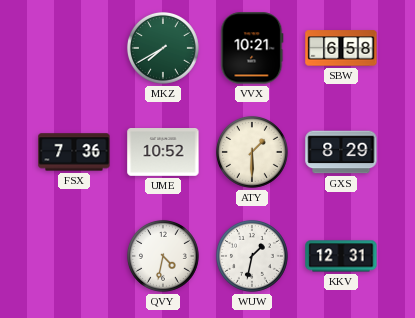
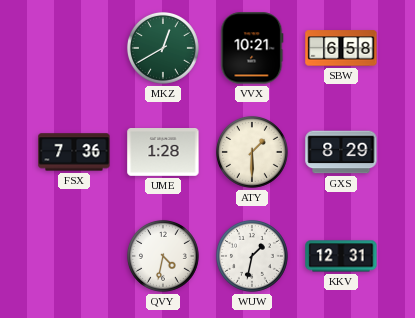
MKZ: 7:40 -> 12:40 (163, 48)
UME: 10:52 -> 1:28 (163, 153)
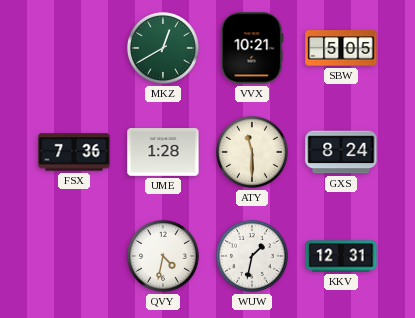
SBW: 6:58 -> 5:05 (341, 48)
ATY: 1:30 -> 11:30 (252, 152)
GXS: 8:29 -> 8:24 (341, 152)
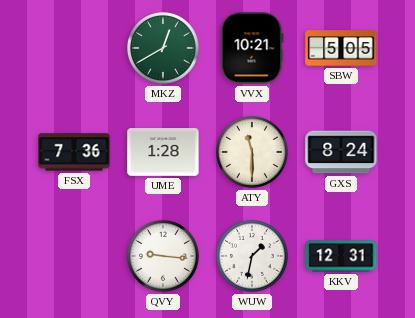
QVY: 4:32 -> 9:16 (163, 256)
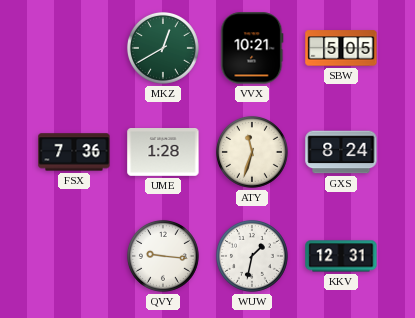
ATY: 11:30 -> 11:33 (252, 152)
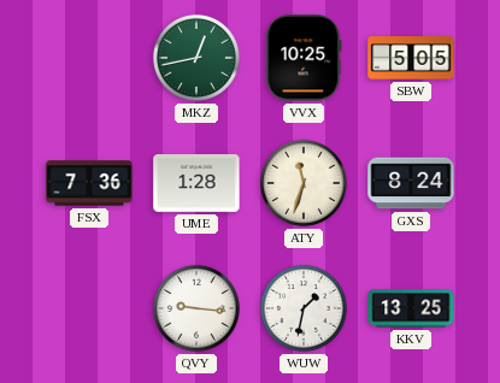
MKZ: 12:40 -> 12:43 (196, 58)
VVX: 10:21 -> 10:25 (304, 58)
KKV: 12:31 -> 13:25 (411, 308)
